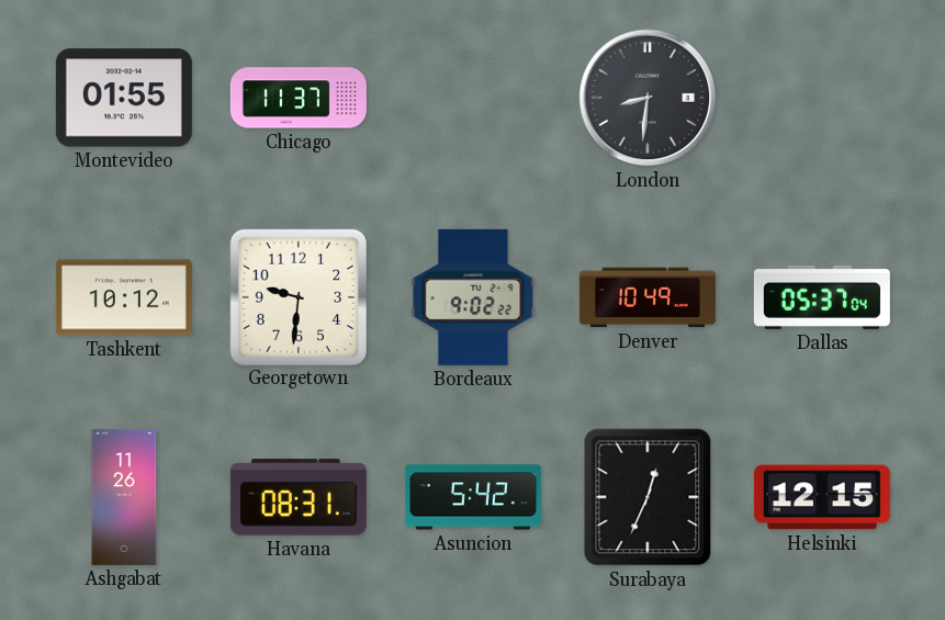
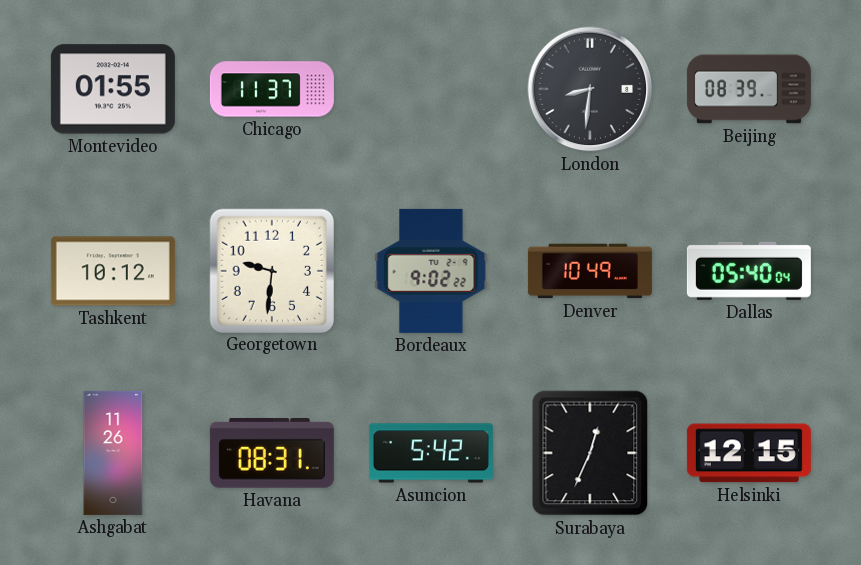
Beijing: none -> 08:39 (749, 89)
Dallas: 05:37 -> 05:40 (749, 271)
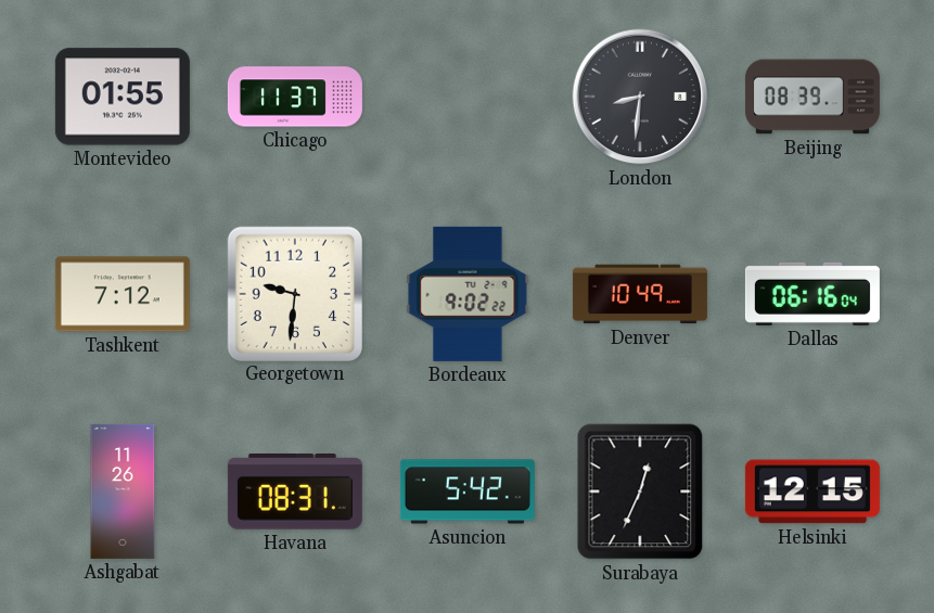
Tashkent: 10:12 -> 7:12 (123, 294)
Dallas: 05:40 -> 06:16 (813, 294)
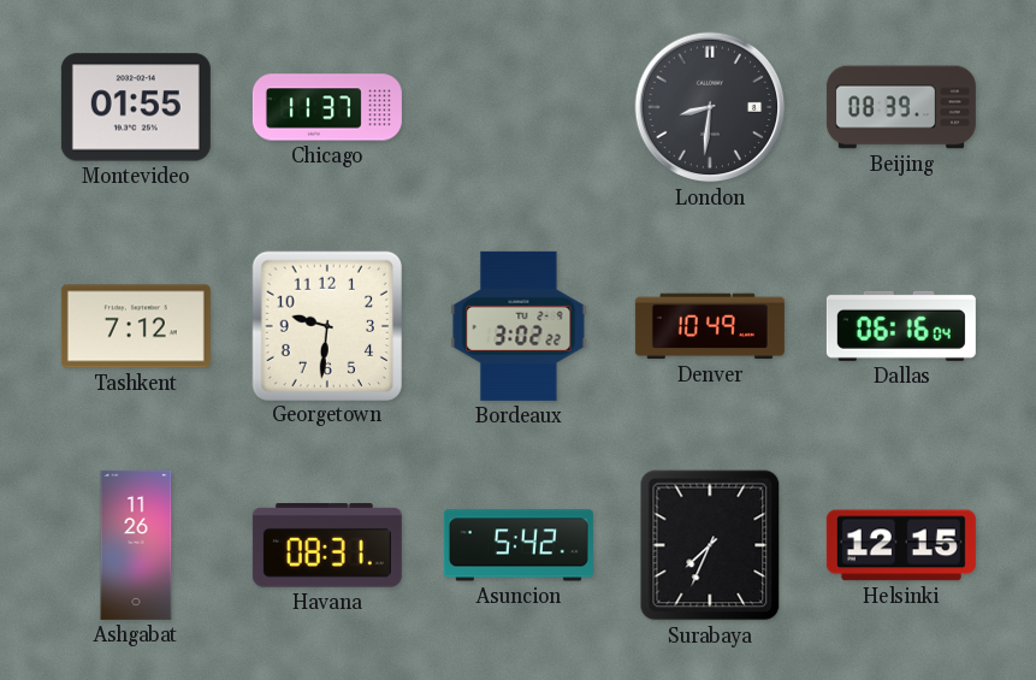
Bordeaux: 9:02 -> 3:02 (519, 326)
Surabaya: 12:34 -> 7:34 (710, 545)
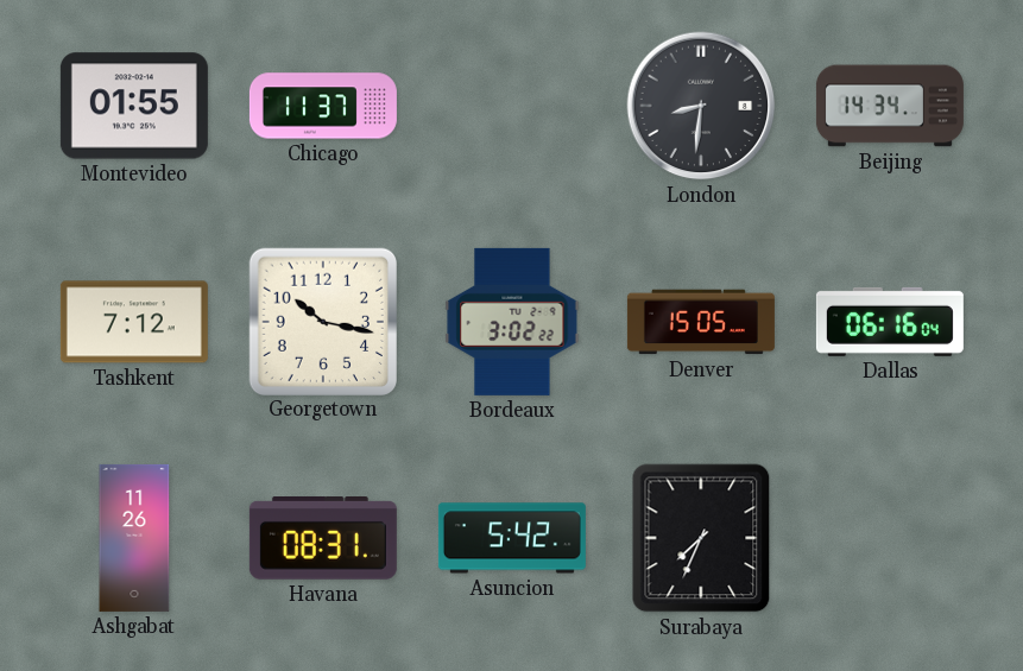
Beijing: 08:39 -> 14:34 (890, 106)
Georgetown: 9:31 -> 10:17 (322, 321)
Denver: 10:49 -> 15:05 (701, 322)
Helsinki: 12:15 -> none (901, 545)
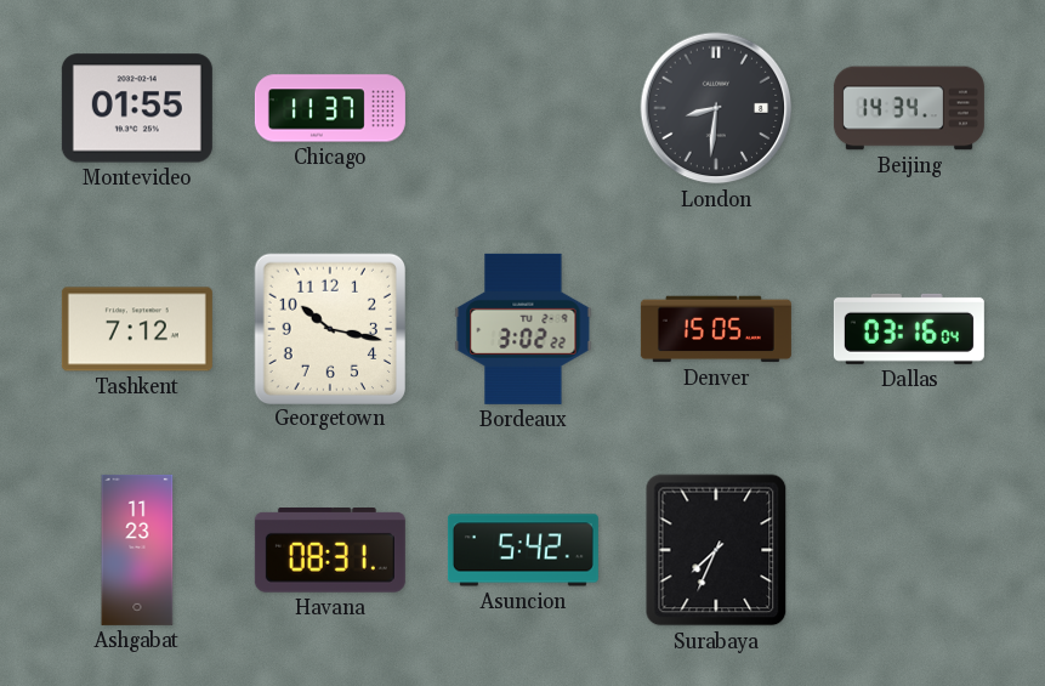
Dallas: 06:16 -> 03:16 (909, 329)
Ashgabat: 11:26 -> 11:23 (137, 550)
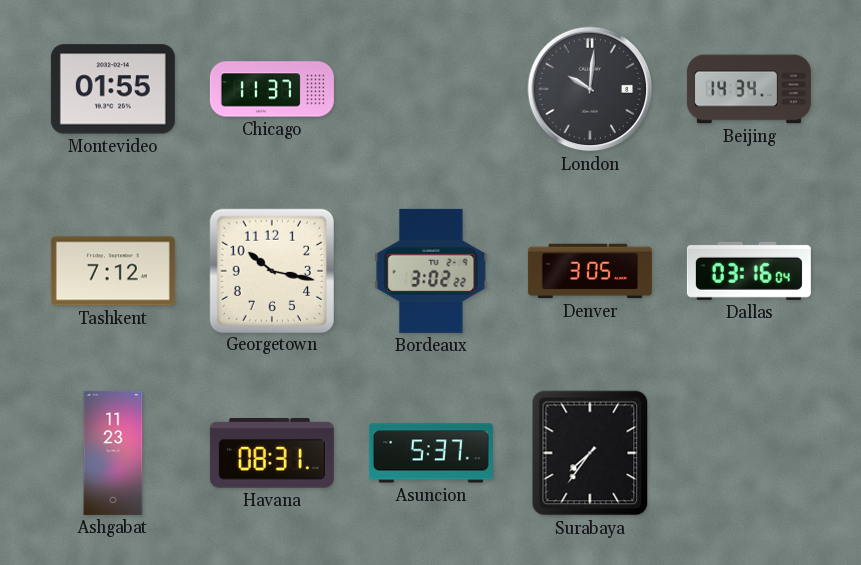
London: 8:31 -> 10:01 (590, 89)
Denver: 15:05 -> 3:05 (590, 271)
Asuncion: 5:42 -> 5:37 (431, 453)
Surabaya: 7:34 -> 7:36 (590, 453)
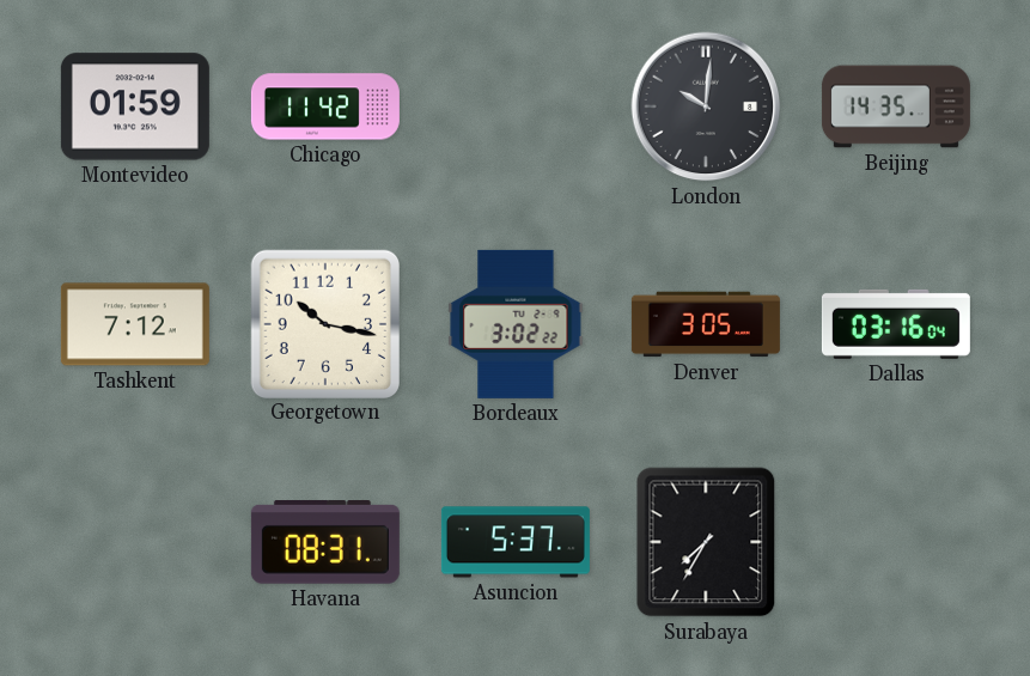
Montevideo: 01:55 -> 01:59 (135, 106)
Chicago: 11:37 -> 11:42 (325, 106)
Beijing: 14:34 -> 14:35 (896, 106)
Ashgabat: 11:23 -> none (113, 453)
Surabaya: 7:36 -> 7:35 (706, 542)
